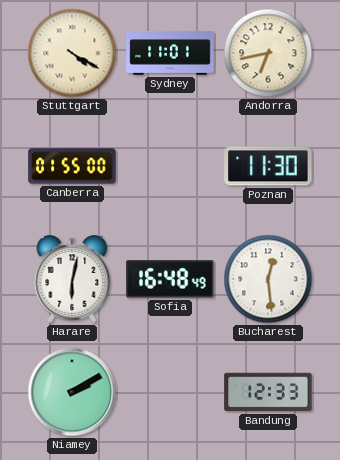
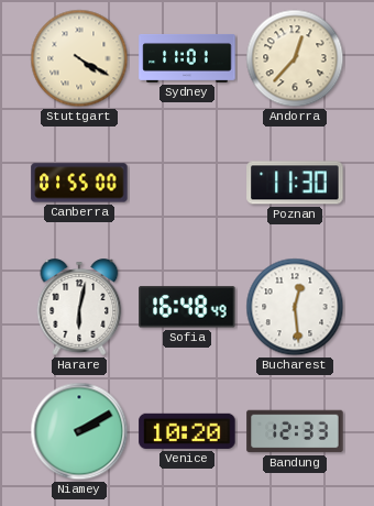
Andorra: 6:43 -> 12:37 (295, 58)
Venice: none -> 10:20 (187, 431)
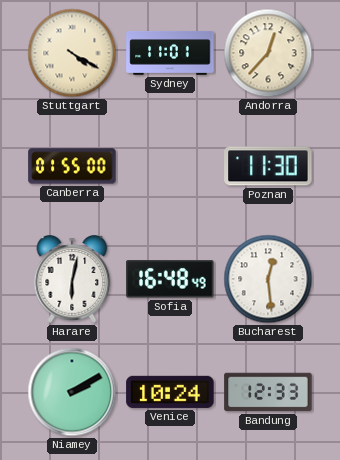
Venice: 10:20 -> 10:24 (170, 392)
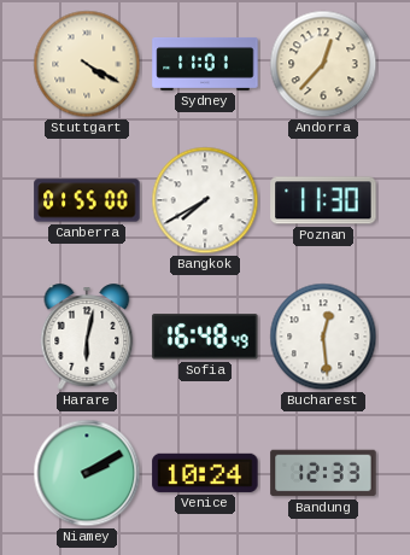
Bangkok: none -> 7:40 (205, 200)
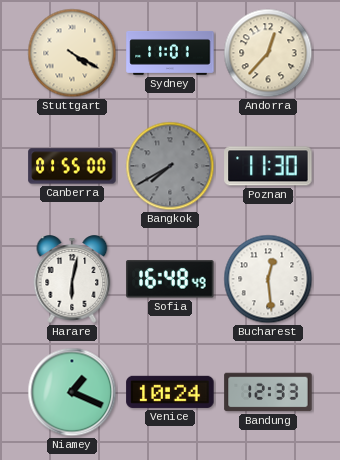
Bangkok dial: white -> grey (170, 166)
Niamey: 2:10 -> 1:19 (72, 392)
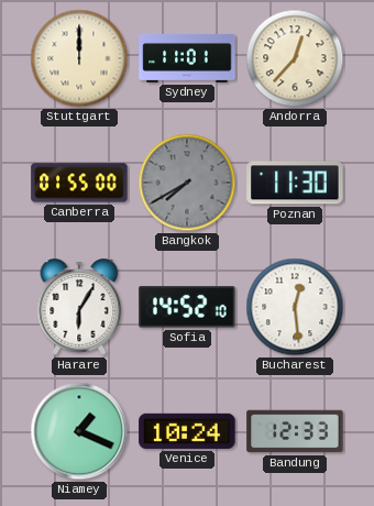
Stuttgart: 4:20 -> 12:00 (79, 58)
Harare: 6:02 -> 6:05 (79, 307)
Sofia: 16:48 -> 14:52 (187, 307)
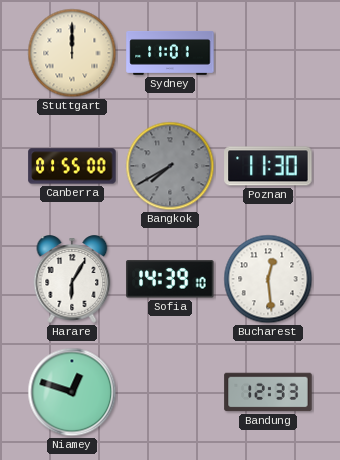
Andorra: 12:37 -> none (295, 58)
Sofia: 14:52 -> 14:39 (170, 279)
Niamey: 1:19 -> 12:48 (72, 392)
Venice: 10:24 -> none (187, 431)
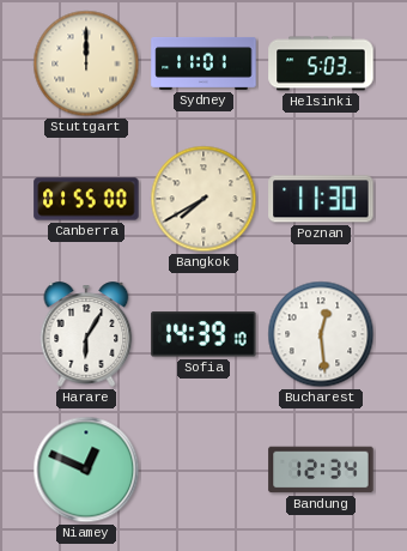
Helsinki: none -> 5:03 (321, 63)
Bangkok dial: grey -> cream (203, 199)
Niamey: 12:48 -> 12:49 (86, 470)
Bandung: 12:33 -> 12:34 (321, 470)
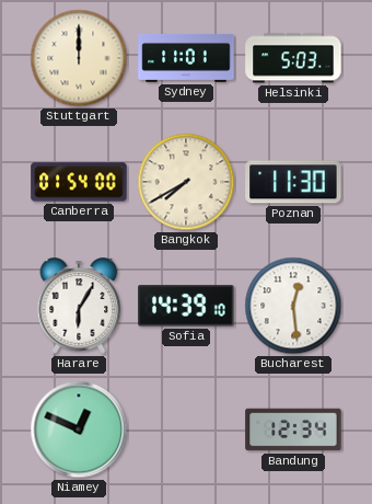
Canberra: 01:55 -> 01:54 (79, 182)
